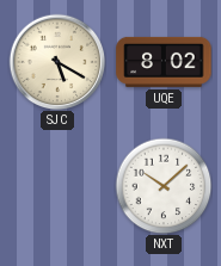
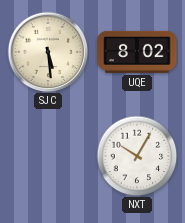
SJC: 5:20 -> 5:29 (48, 52)
NXT: 10:08 -> 10:05 (137, 156)
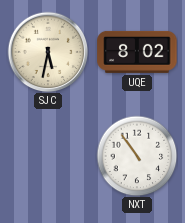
SJC: 5:29 -> 5:32 (48, 52)
NXT: 10:05 -> 10:54 (137, 156)
